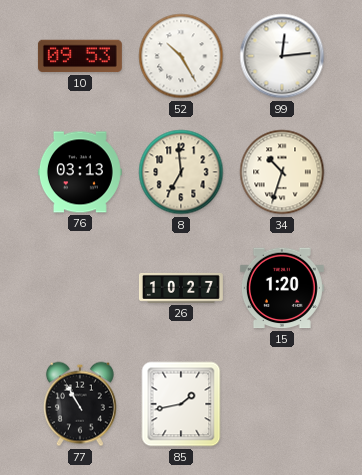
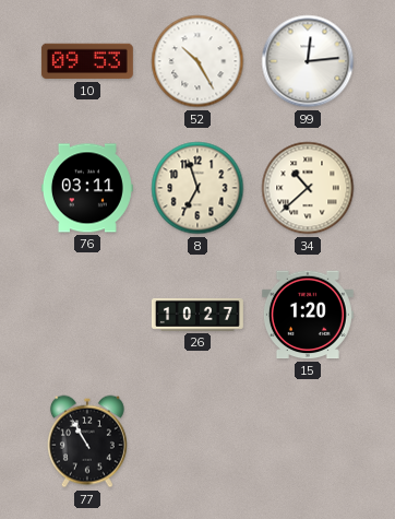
76: 03:13 -> 03:11 (87, 188)
8: 6:59 -> 6:57 (197, 188)
34: 10:33 -> 10:38 (308, 188)
85: 1:43 -> none (181, 404)
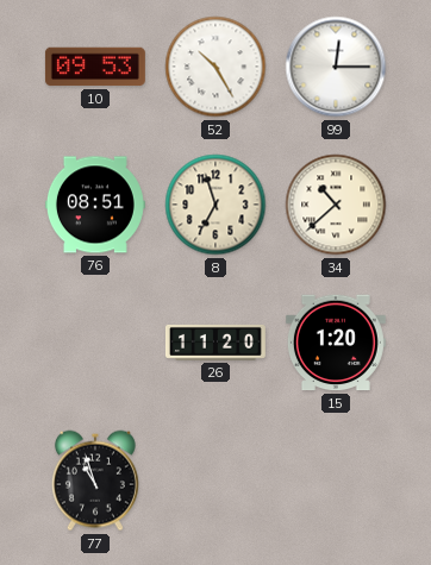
99: 12:14 -> 12:15 (336, 67)
76: 03:11 -> 08:51 (95, 205)
26: 10:27 -> 11:20 (215, 343)
77: 10:55 -> 10:57 (95, 481)
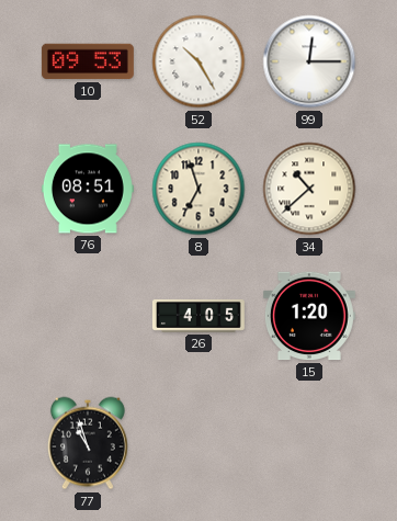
26: 11:20 -> 4:05 (198, 316)
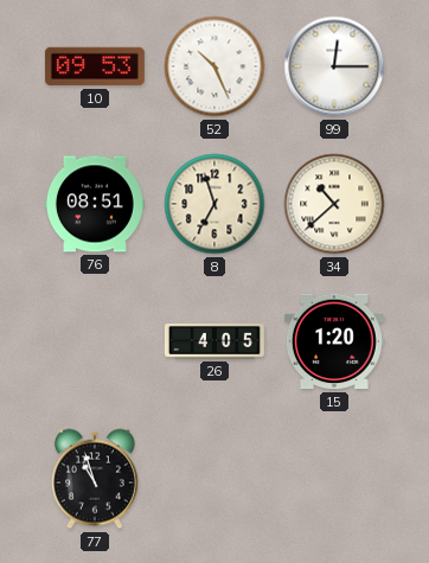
52: 10:25 -> 10:26 (214, 66)
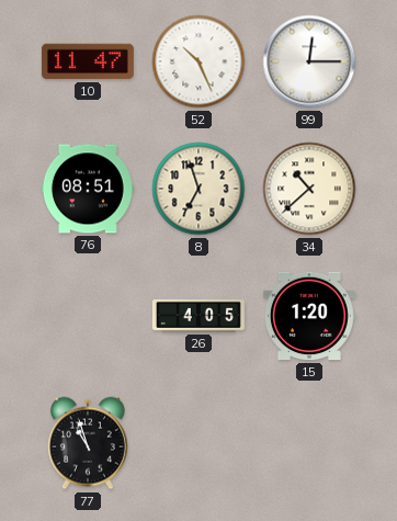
10: 09:53 -> 11:47 (88, 61)
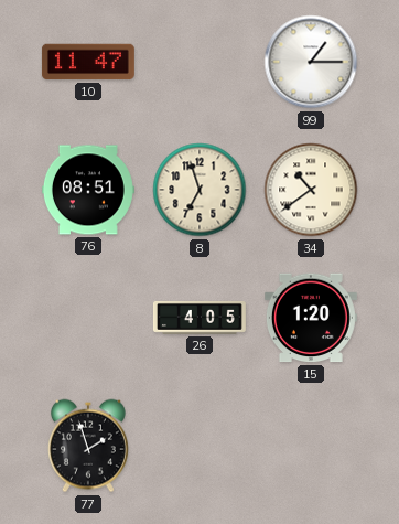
52: 10:26 -> none (198, 61)
99: 12:15 -> 1:15 (311, 62)
34: 10:38 -> 10:39 (311, 190)
77: 10:57 -> 1:57 (88, 446)
